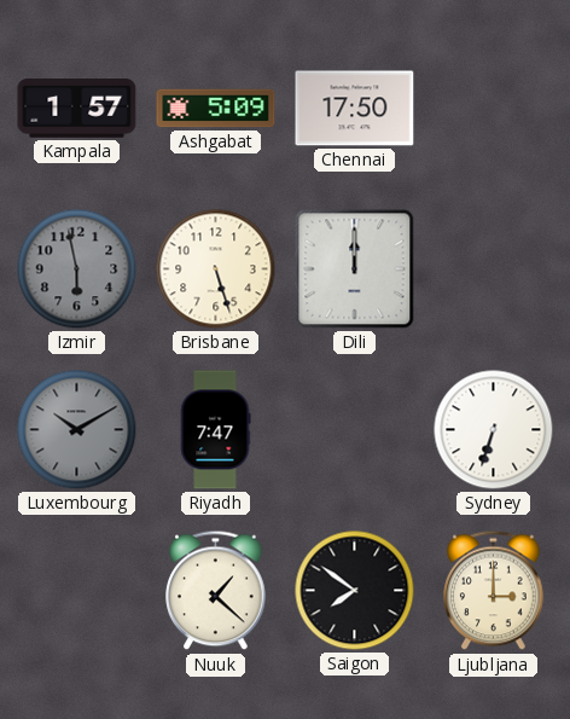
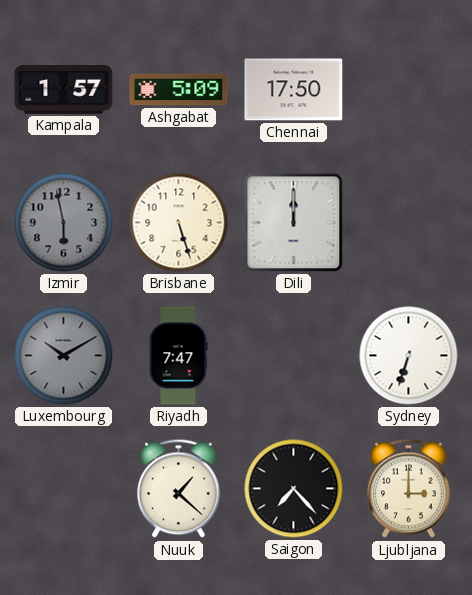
Saigon: 7:51 -> 7:23 (294, 489)
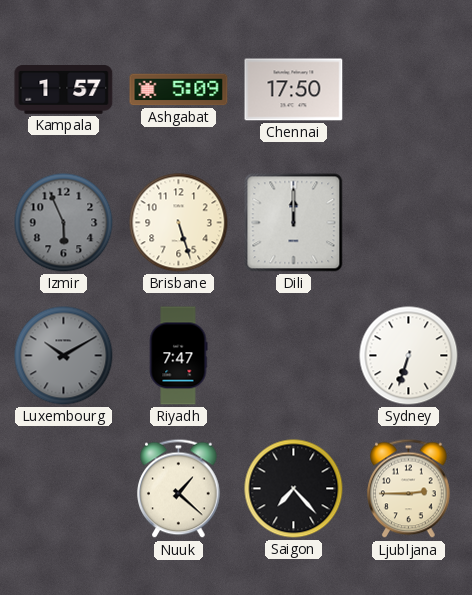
Izmir: 5:58 -> 5:56 (64, 223)
Ljubljana: 3:00 -> 2:45 (409, 489)
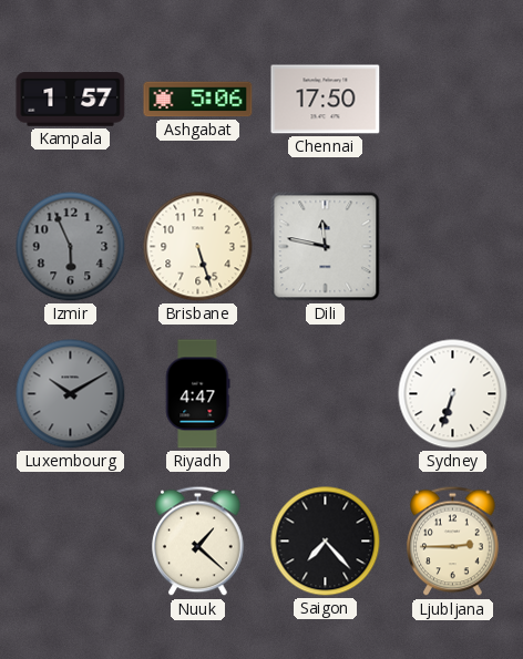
Ashgabat: 5:09 -> 5:06 (198, 100)
Dili: 12:00 -> 11:47 (326, 247)
Riyadh: 7:47 -> 4:47 (197, 394)
